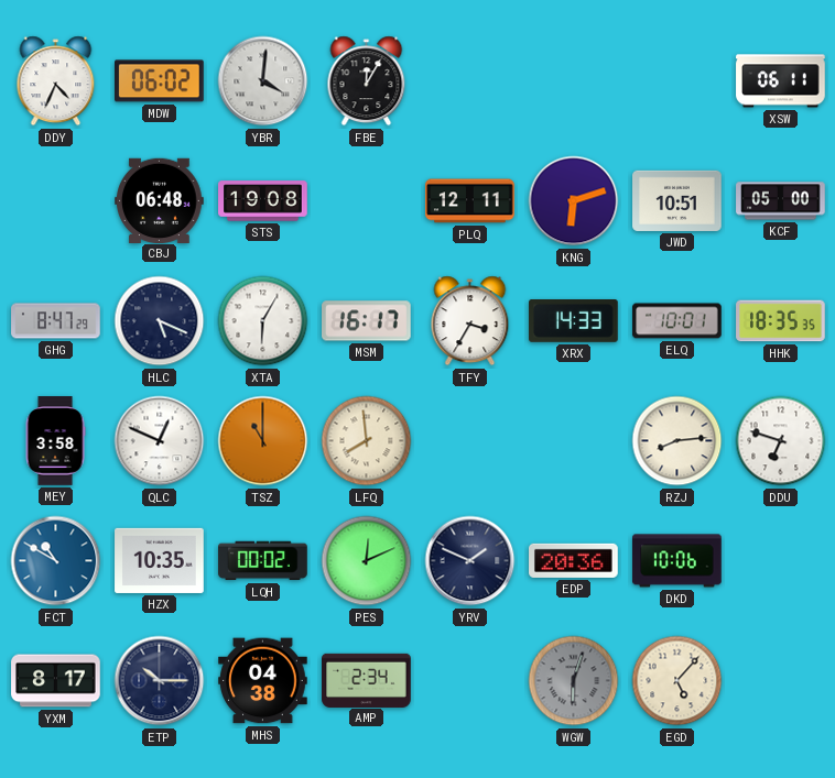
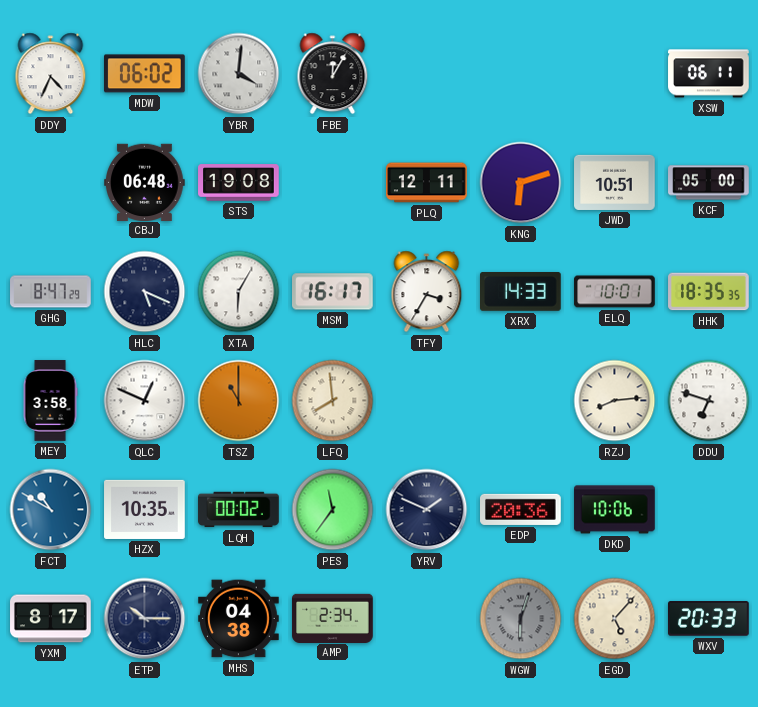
PES: 12:11 -> 11:36 (333, 510)
WXV: none -> 20:33 (709, 619)
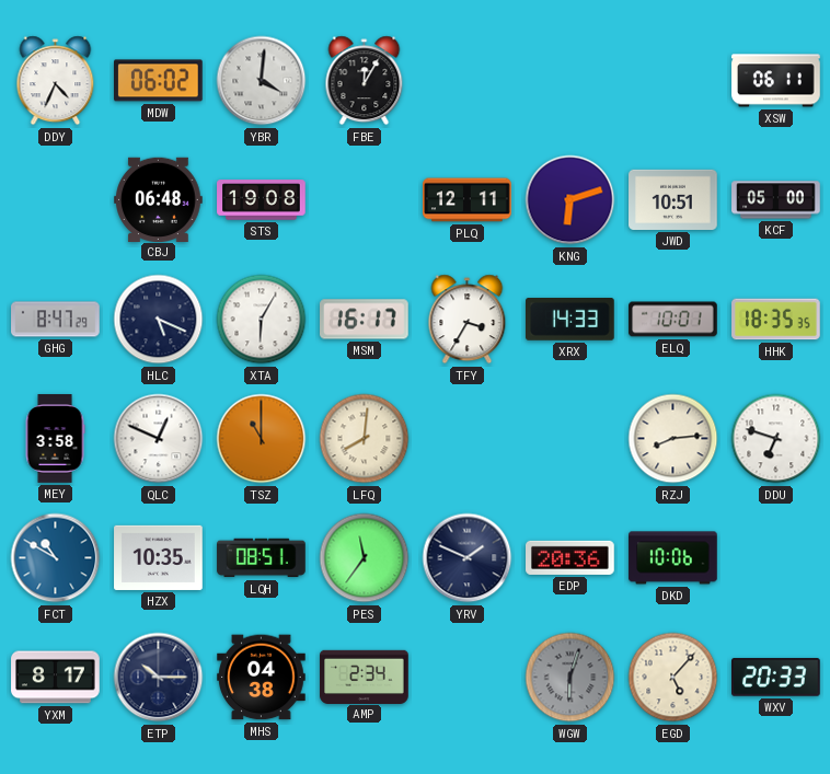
LFQ: 7:59 -> 8:01 (365, 439)
LQH: 00:02 -> 08:51 (262, 558)
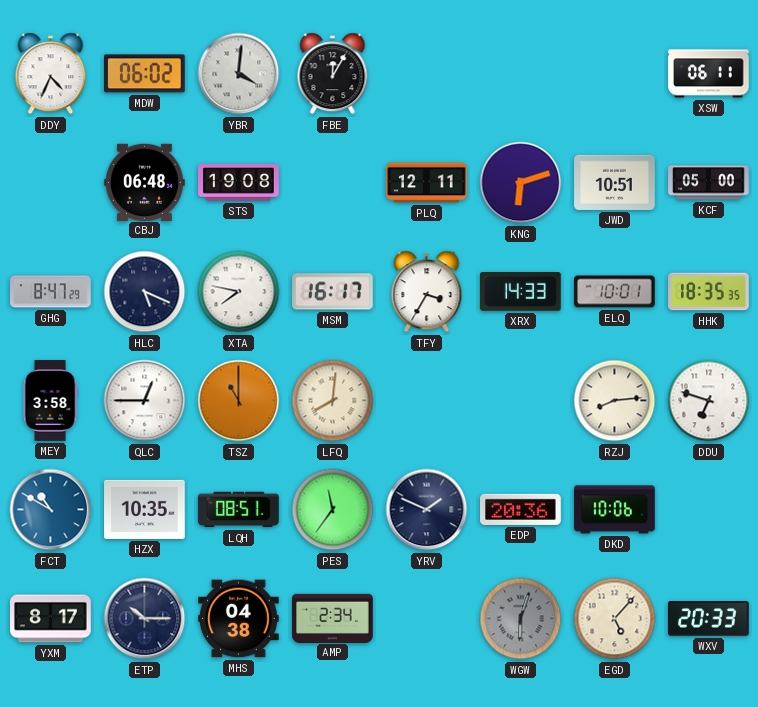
XTA: 6:05 -> 7:47 (239, 292)
QLC: 12:49 -> 12:45 (145, 401)
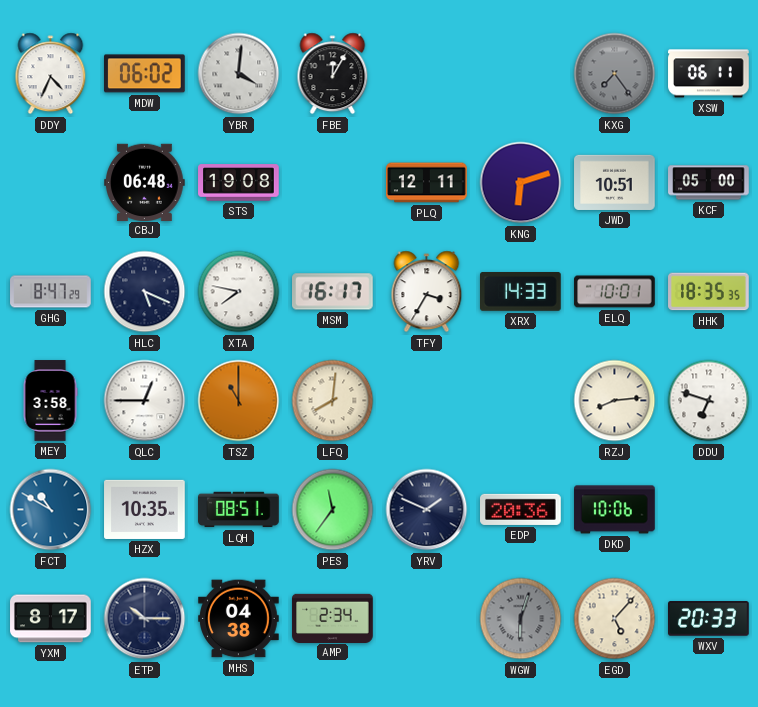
KXG: none -> 7:24 (615, 74)
